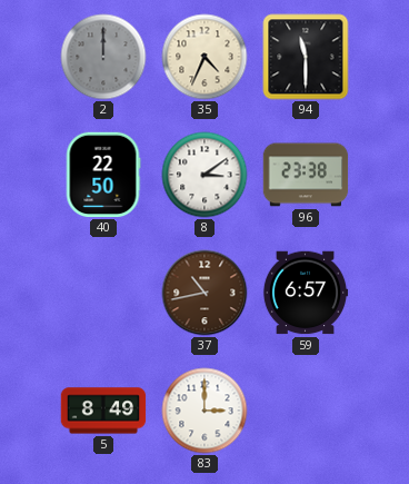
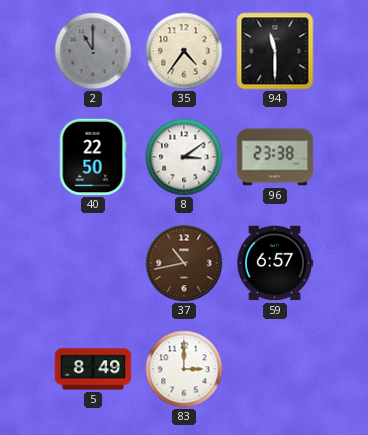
2: 12:00 -> 11:00 (93, 51)
35: 4:34 -> 4:36 (184, 51)
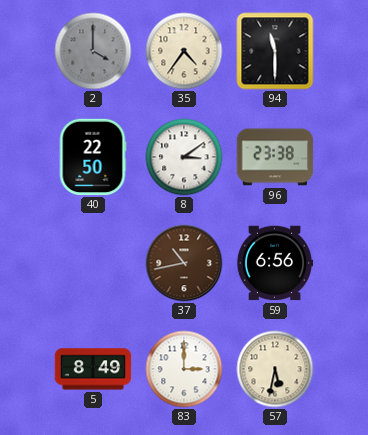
2: 11:00 -> 4:00 (93, 51)
59: 6:57 -> 6:56 (275, 263)
57: none -> 5:32 (275, 369)
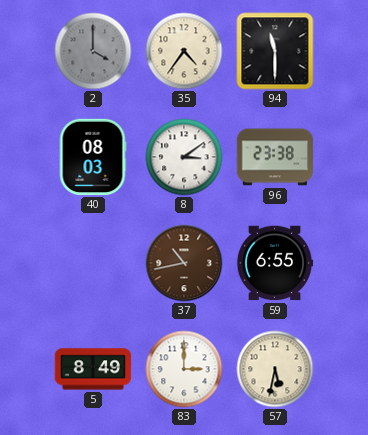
40: 22:50 -> 08:03 (93, 157)
59: 6:56 -> 6:55 (275, 263)
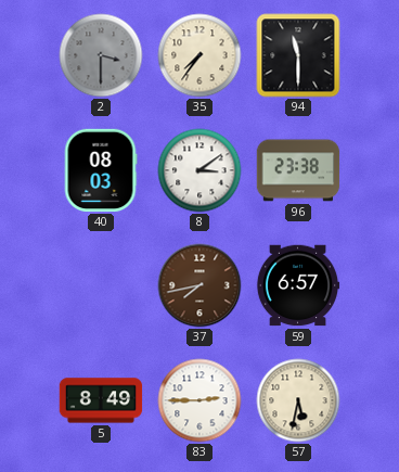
2: 4:00 -> 3:30 (101, 55)
35: 4:36 -> 7:36 (200, 55)
37: 10:43 -> 7:43 (200, 285)
59: 6:55 -> 6:57 (298, 285)
83: 3:00 -> 2:45 (200, 400)
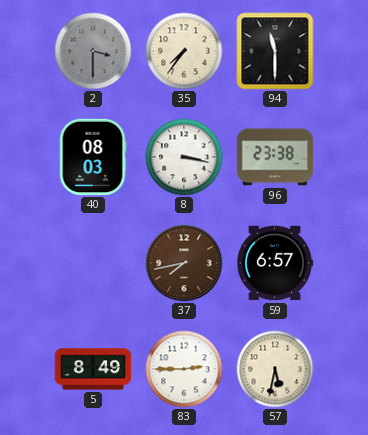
8: 3:09 -> 3:17 (184, 157)
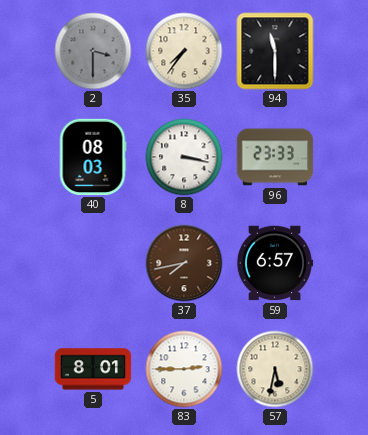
96: 23:38 -> 23:33 (275, 157)
5: 8:49 -> 8:01 (93, 369)
